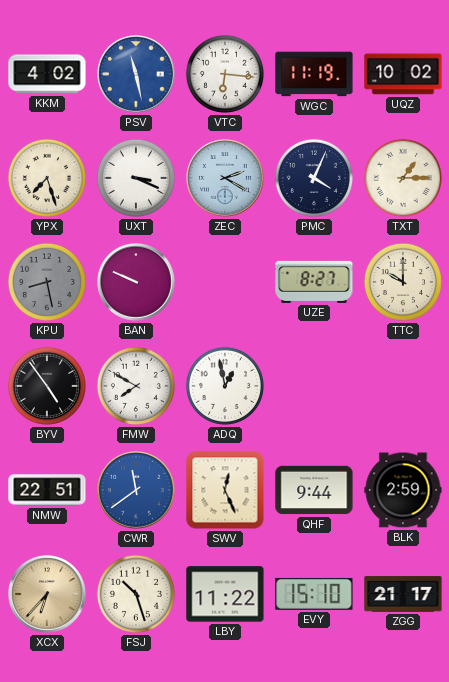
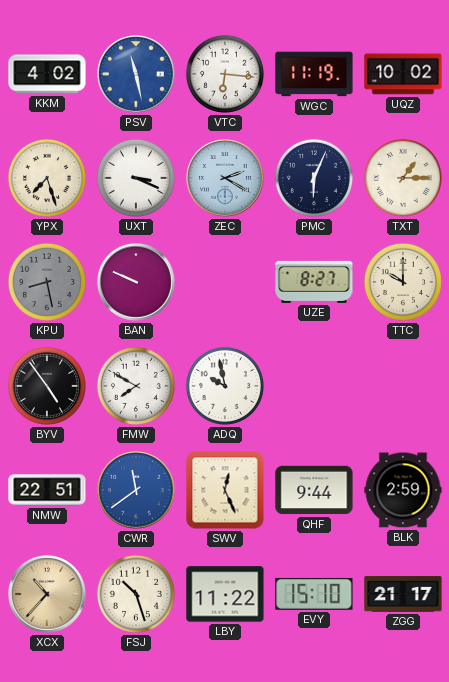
PMC: 4:04 -> 6:04 (314, 178)
ADQ: 12:58 -> 9:58 (225, 386)
XCX: 6:37 -> 10:37 (48, 595)
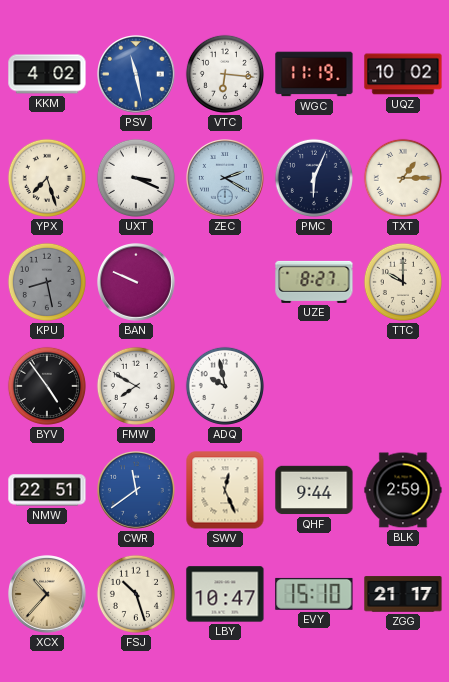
LBY: 11:22 -> 10:47 (225, 594)
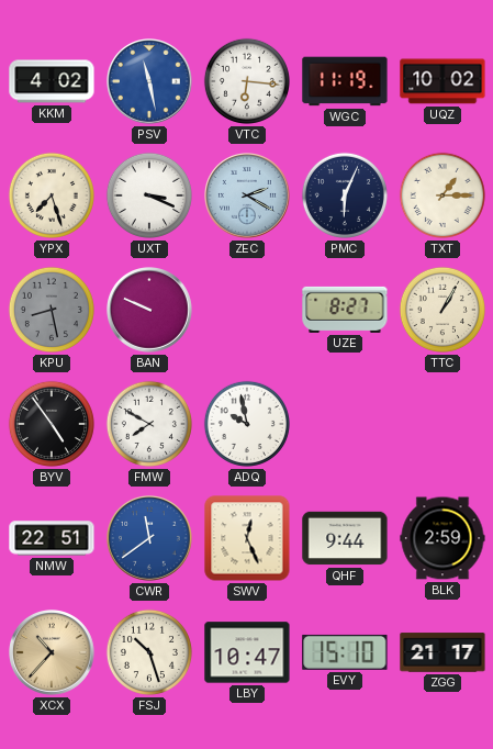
TTC: 10:00 -> 1:05 (442, 310)
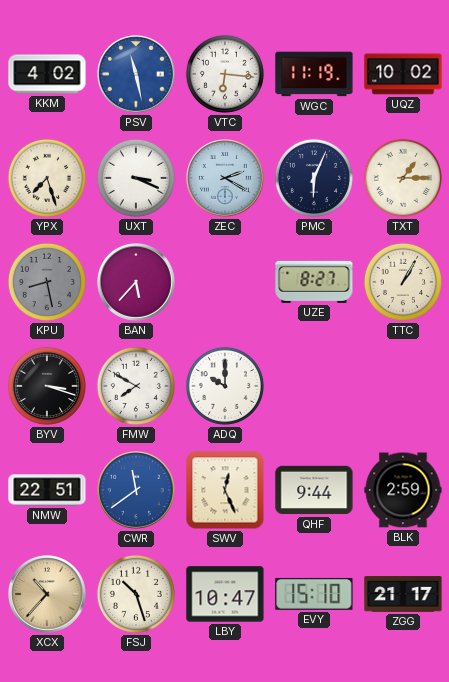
BAN: 9:49 -> 5:37 (137, 283)
BYV: 4:54 -> 3:18 (47, 386)
ADQ: 9:58 -> 10:00 (225, 386)
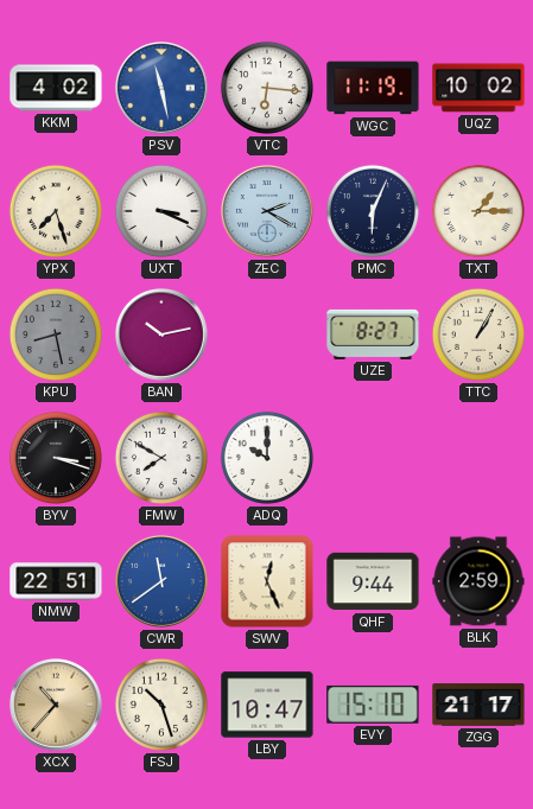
BAN: 5:37 -> 10:13 (163, 336)
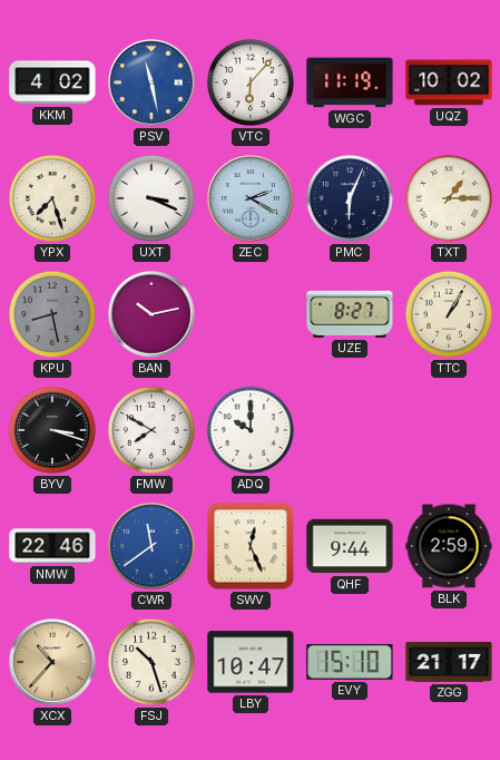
VTC: 6:16 -> 6:07 (251, 82)
NMW: 22:51 -> 22:46 (52, 546)
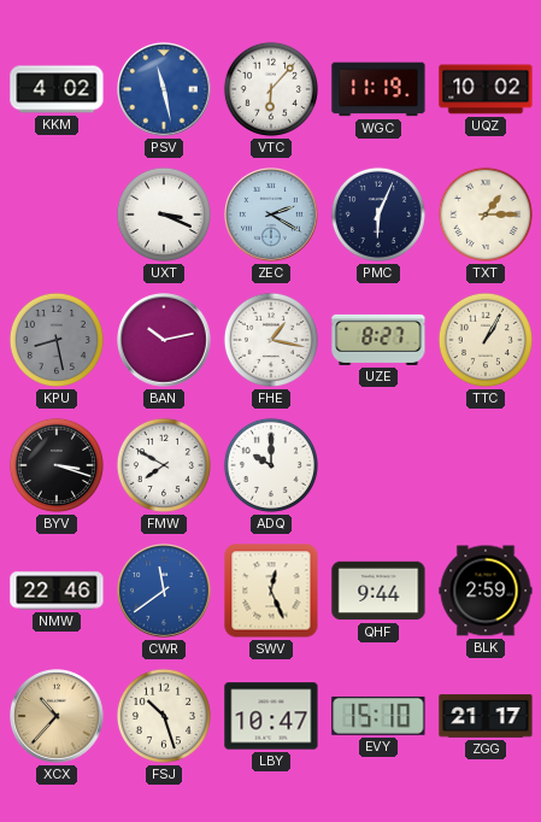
YPX: 7:27 -> none (52, 198)
FHE: none -> 1:17 (271, 340)
